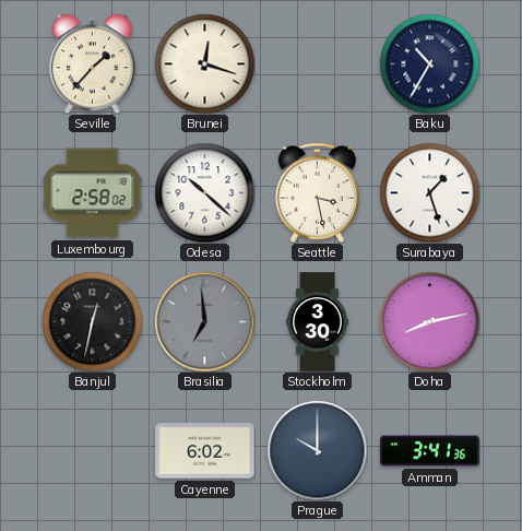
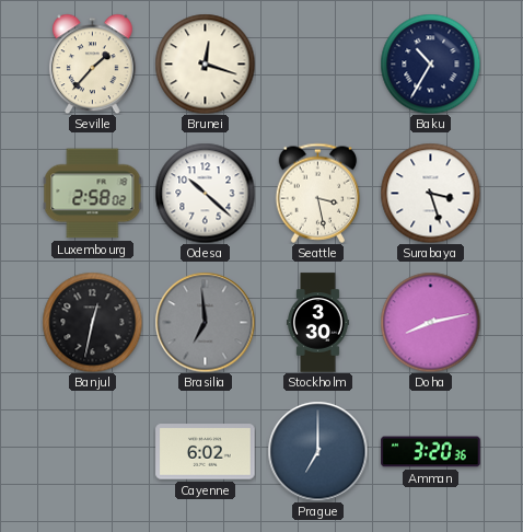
Surabaya: 1:27 -> 3:27 (430, 193)
Prague: 10:00 -> 7:00 (317, 451)
Amman: 3:41 -> 3:20 (431, 452)
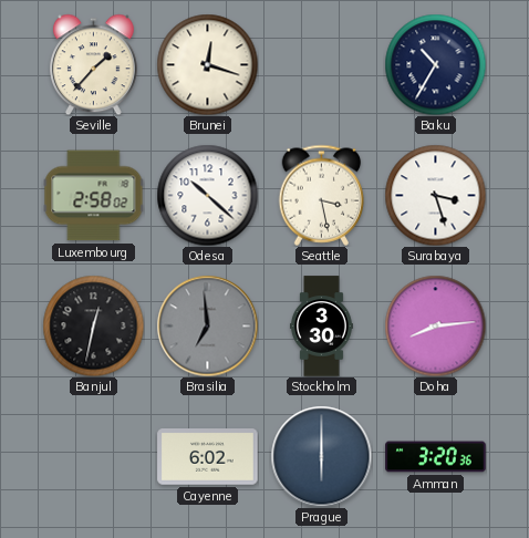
Doha: 8:13 -> 8:14 (435, 325)
Prague: 7:00 -> 6:00 (321, 456)
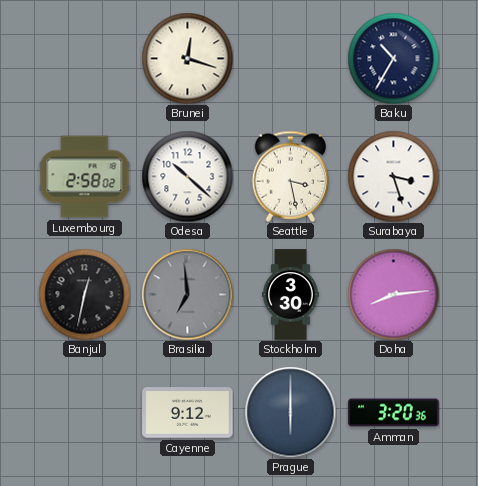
Seville: 1:37 -> none (94, 64)
Cayenne: 6:02 -> 9:12 (188, 413)
